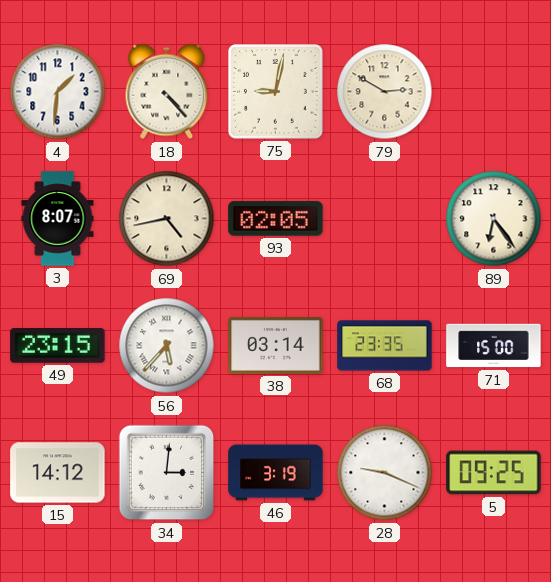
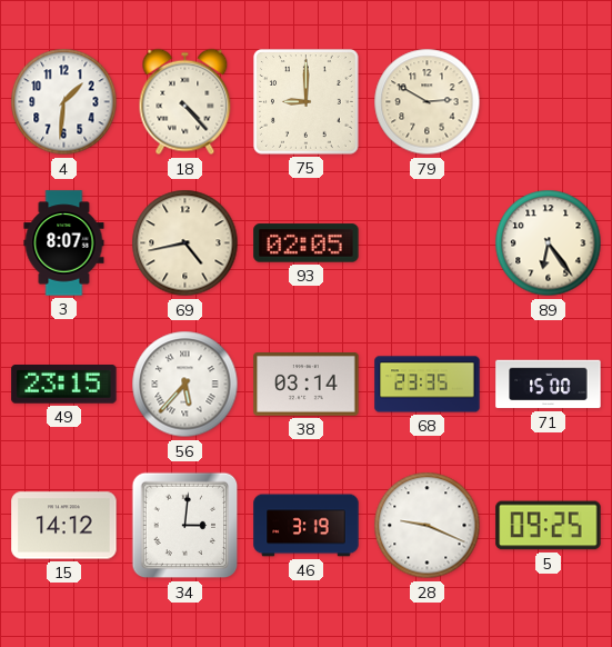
75: 9:02 -> 9:00 (307, 102)
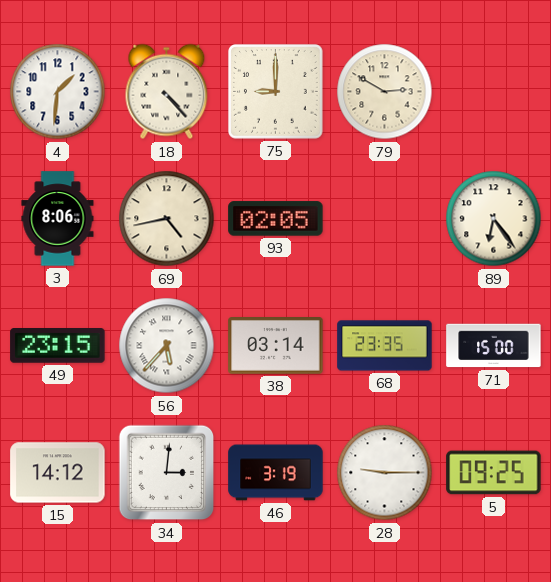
3: 8:07 -> 8:06 (58, 219)
28: 9:19 -> 9:15 (385, 473)
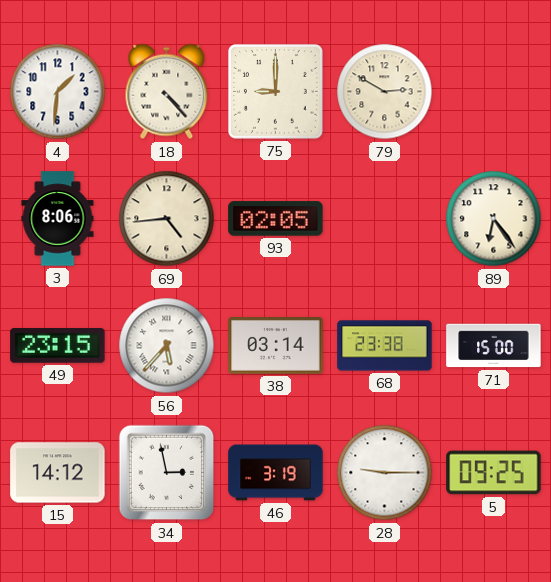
69: 4:43 -> 4:44 (167, 219)
68: 23:35 -> 23:38 (385, 346)
34: 3:01 -> 2:58 (167, 473)
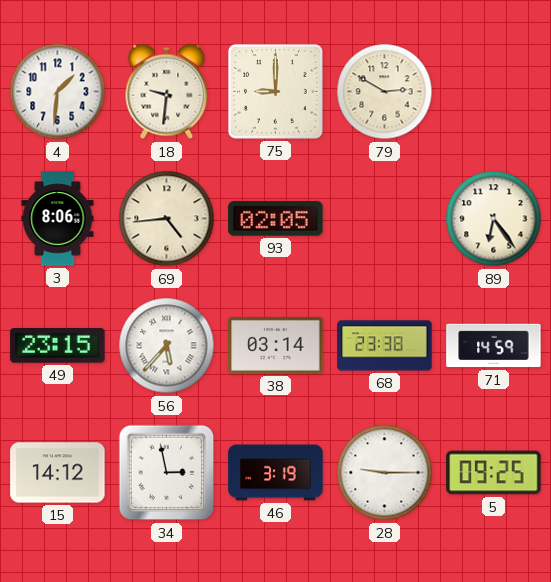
18: 4:23 -> 9:31 (167, 92)
71: 15:00 -> 14:59 (494, 346)
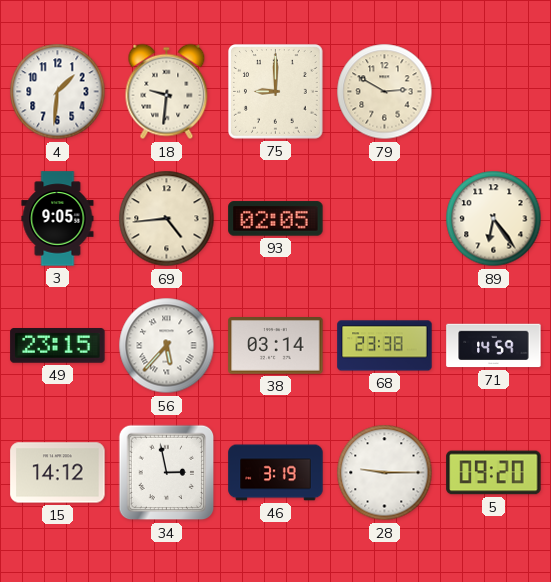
3: 8:06 -> 9:05 (58, 219)
5: 09:25 -> 09:20 (494, 473)
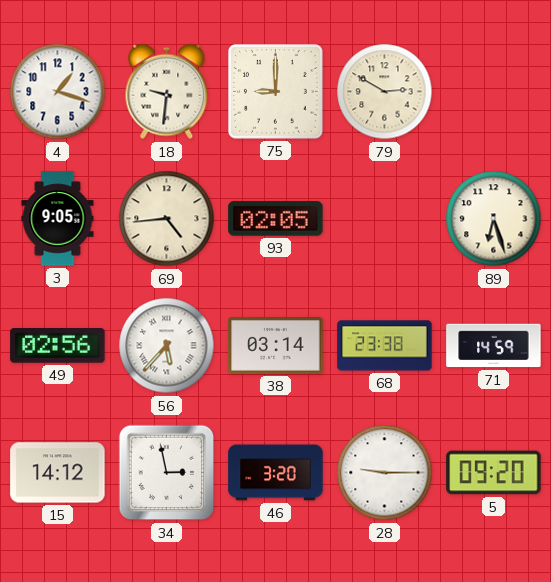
4: 1:31 -> 1:18 (58, 92)
89: 6:24 -> 6:27 (494, 219)
49: 23:15 -> 02:56 (58, 346)
46: 3:19 -> 3:20 (276, 473)
